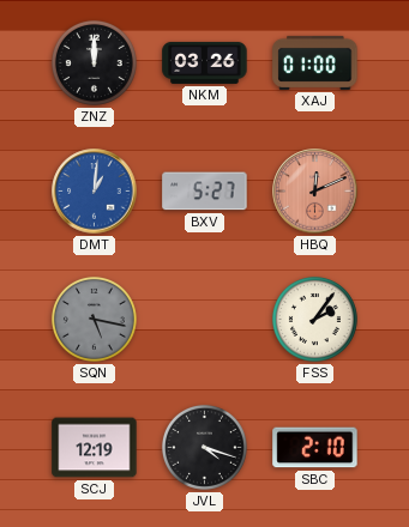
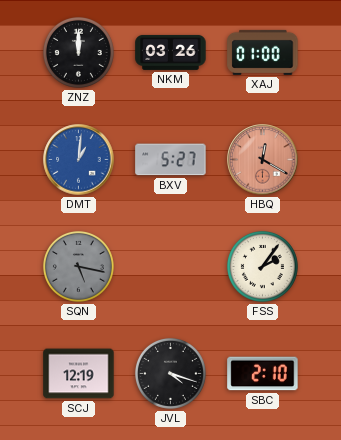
HBQ: 12:11 -> 12:20 (263, 160)
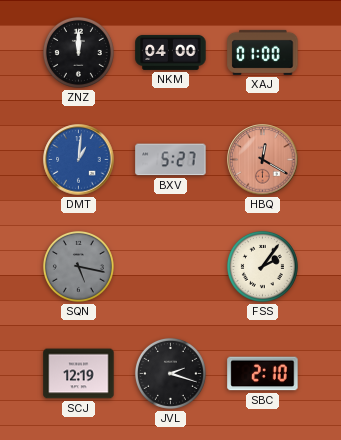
NKM: 03:26 -> 04:00 (171, 52)
JVL: 4:18 -> 2:18 (170, 373)
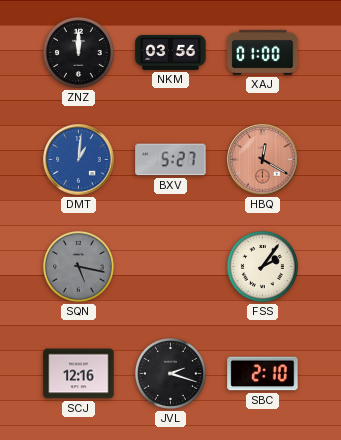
NKM: 04:00 -> 03:56 (171, 52)
SCJ: 12:19 -> 12:16 (79, 374)
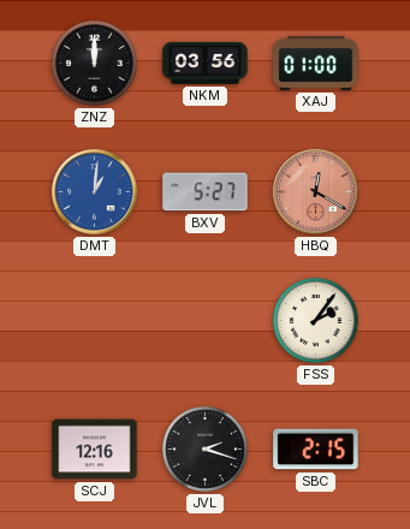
SQN: 5:17 -> none (78, 266)
SBC: 2:10 -> 2:15 (316, 450)
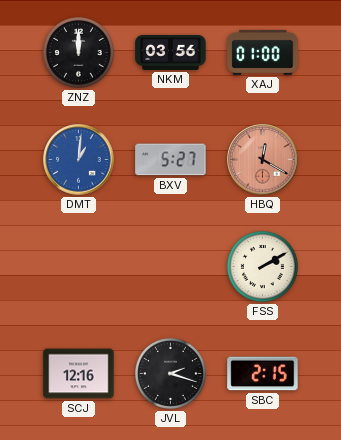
FSS: 2:06 -> 2:10 (262, 266)
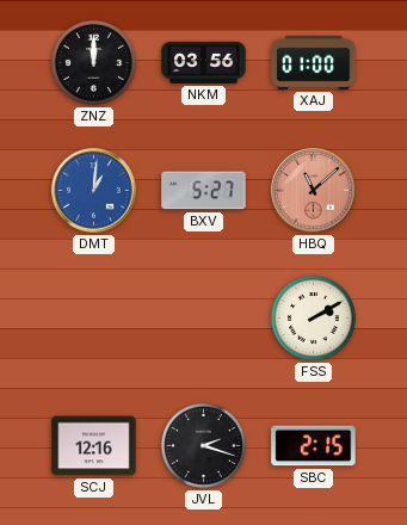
HBQ: 12:20 -> 11:08 (314, 191)
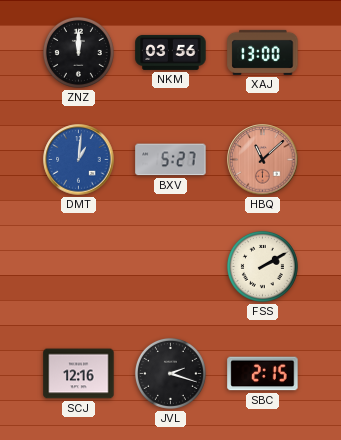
XAJ: 01:00 -> 13:00 (263, 52)
